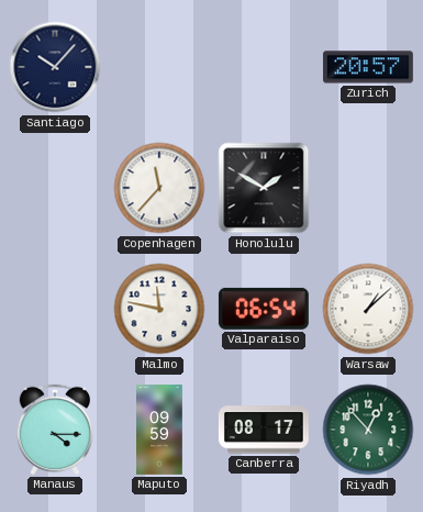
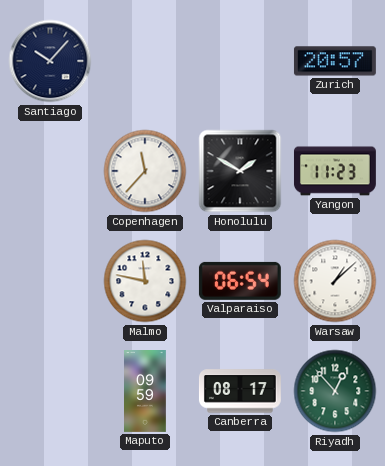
Yangon: none -> 11:23 (335, 171)
Manaus: 4:15 -> none (54, 430)
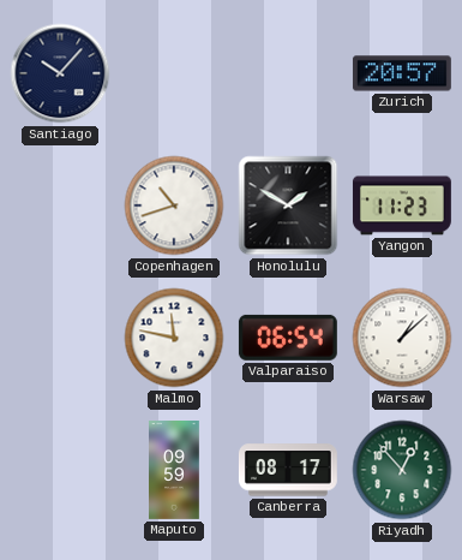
Copenhagen: 11:37 -> 10:42 (174, 205)
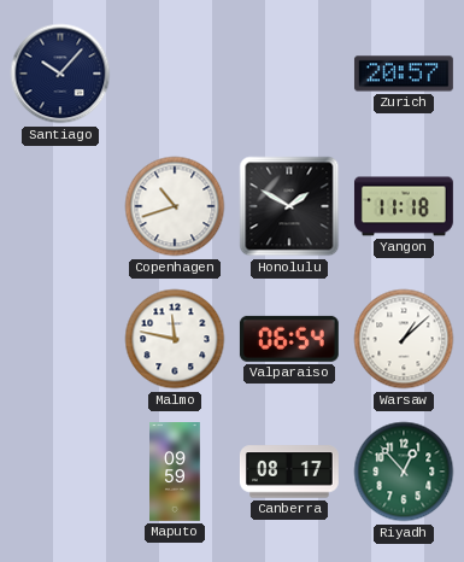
Yangon: 11:23 -> 11:18 (404, 206)
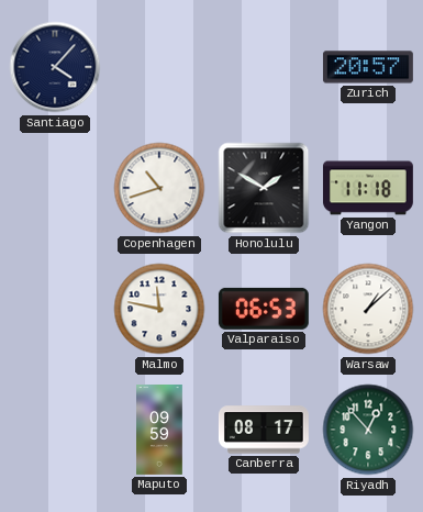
Santiago: 10:07 -> 4:07 (55, 67)
Valparaiso: 06:54 -> 06:53 (264, 309)
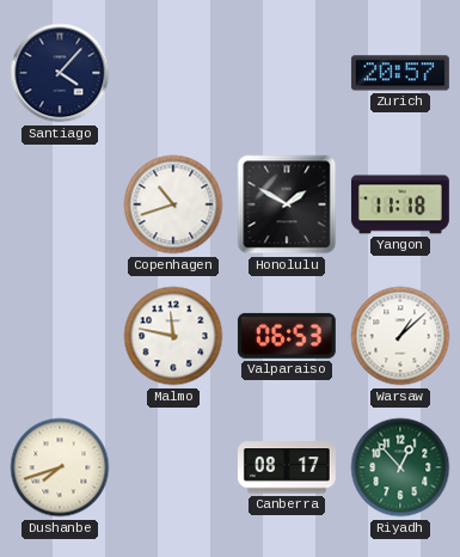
Dushanbe: none -> 7:42 (60, 467)
Maputo: 09:59 -> none (160, 431)
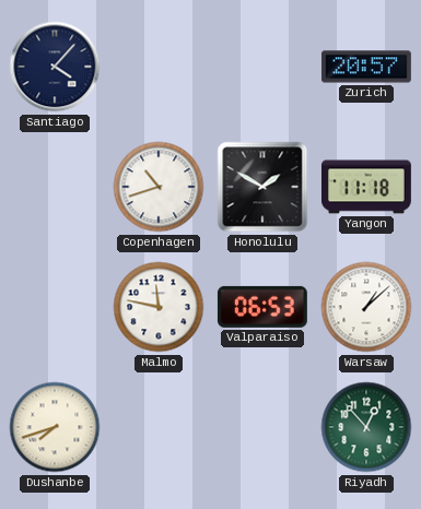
Canberra: 08:17 -> none (287, 467)
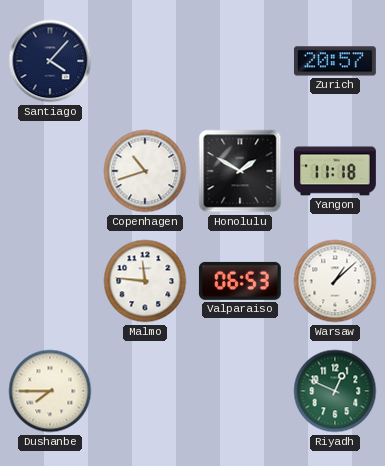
Malmo: 11:47 -> 11:46 (145, 281)
Dushanbe: 7:42 -> 7:45 (50, 391)
Riyadh: 12:53 -> 12:49 (335, 391)
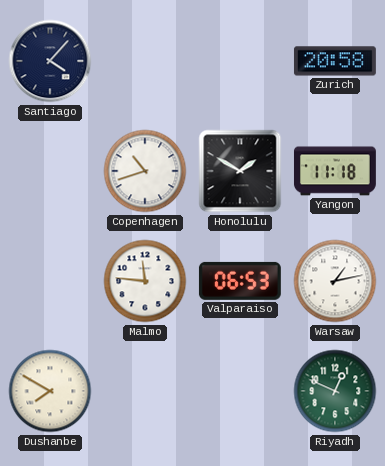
Zurich: 20:57 -> 20:58 (335, 61)
Warsaw: 1:08 -> 1:13 (335, 281)
Dushanbe: 7:45 -> 7:50 (50, 391)
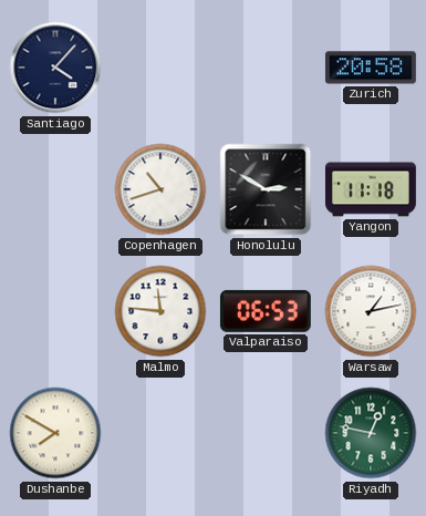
Honolulu: 1:50 -> 2:50 (266, 189)
Riyadh: 12:49 -> 12:47 (371, 433)
